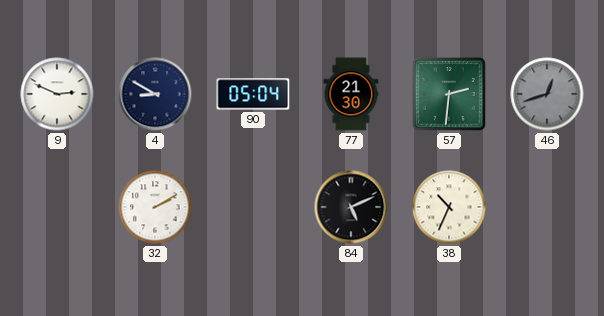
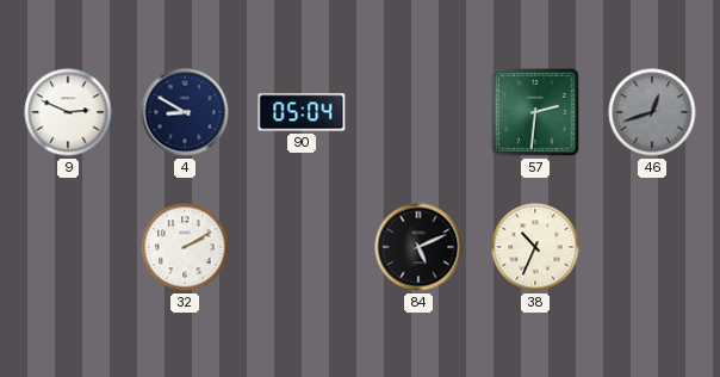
77: 21:30 -> none (351, 94)
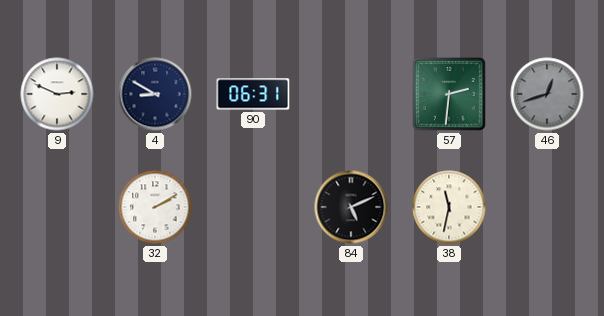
90: 05:04 -> 06:31 (253, 94)
38: 10:34 -> 11:32 (449, 207)
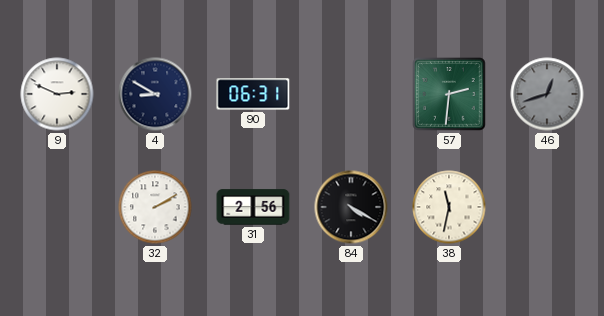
31: none -> 2:56 (253, 207)
84: 5:11 -> 4:20 (351, 207)
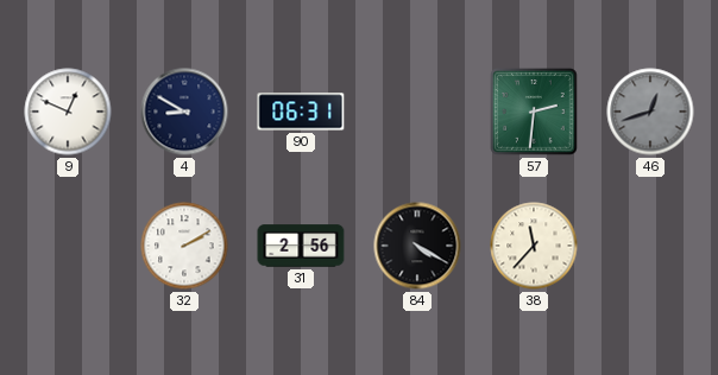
9: 2:49 -> 12:49 (68, 112)
38: 11:32 -> 11:37 (534, 246)
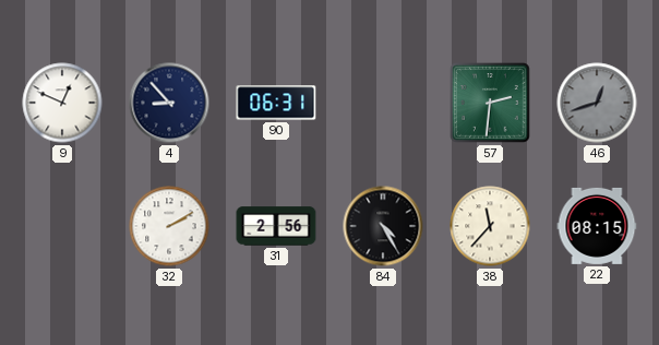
4: 8:50 -> 8:53 (169, 103)
84: 4:20 -> 4:25 (383, 226)
22: none -> 08:15 (597, 226)
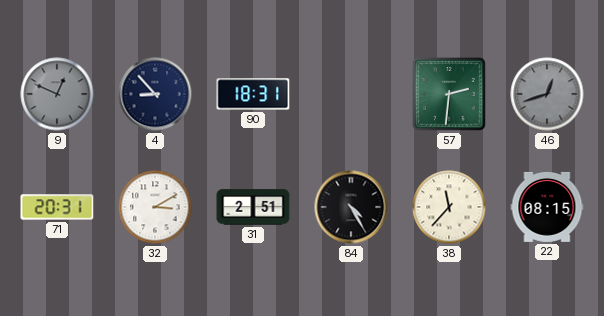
9 dial: white -> grey (57, 94)
90: 06:31 -> 18:31 (253, 94)
71: none -> 20:31 (57, 207)
32: 2:10 -> 3:10 (155, 207)
31: 2:56 -> 2:51 (253, 207)
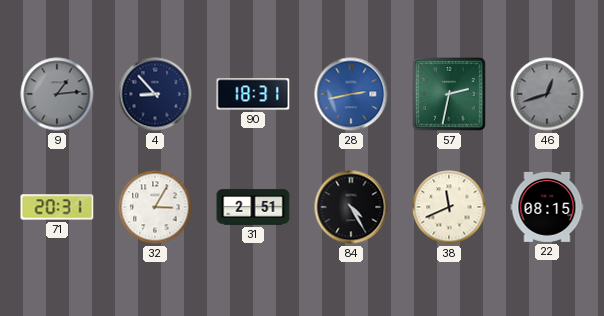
9: 12:49 -> 1:14 (57, 94)
28: none -> 2:43 (351, 94)
57: 2:31 -> 2:32 (449, 94)
32: 3:10 -> 3:05 (155, 207)
38: 11:37 -> 11:41 (449, 207)
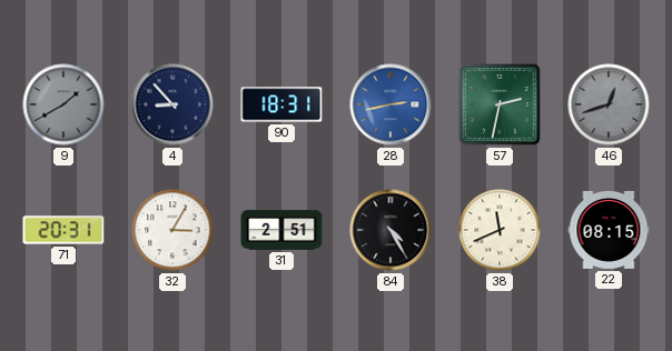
9: 1:14 -> 1:40 (63, 104)
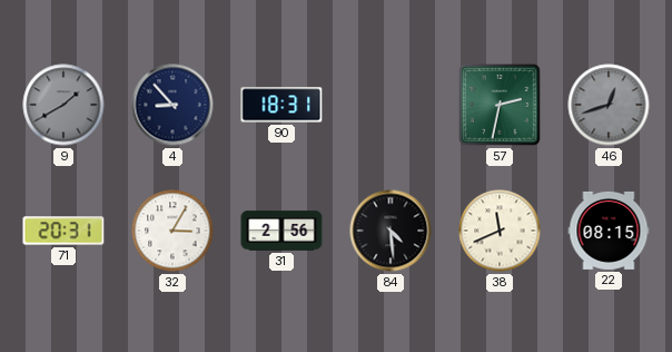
28: 2:43 -> none (391, 104)
31: 2:51 -> 2:56 (281, 231)
84: 4:25 -> 4:29 (391, 231)
